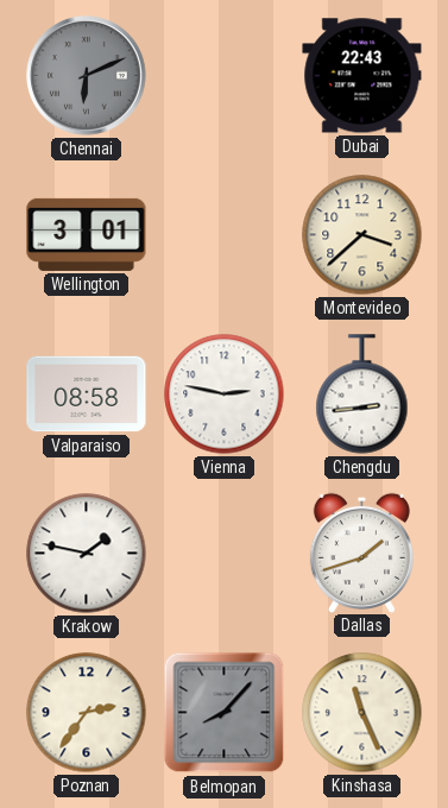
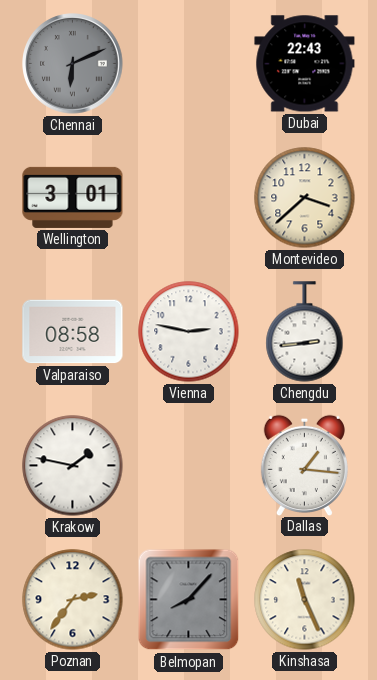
Dallas: 1:42 -> 1:16 (304, 465)
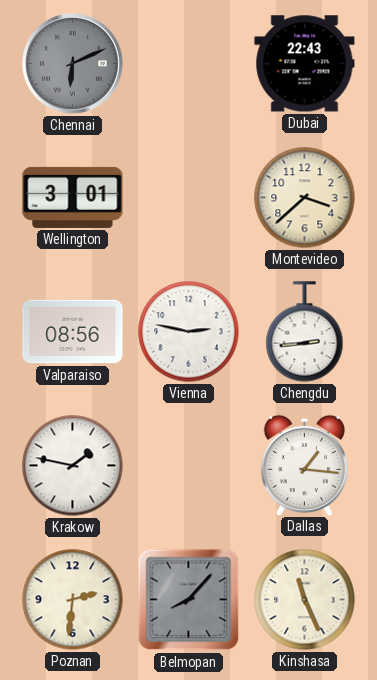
Valparaiso: 08:58 -> 08:56 (73, 332)
Poznan: 2:36 -> 2:31 (73, 600)
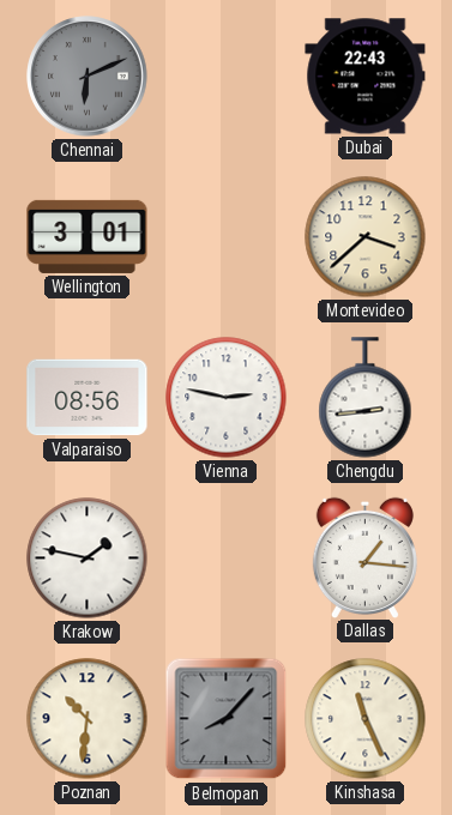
Poznan: 2:31 -> 10:31 (88, 719)
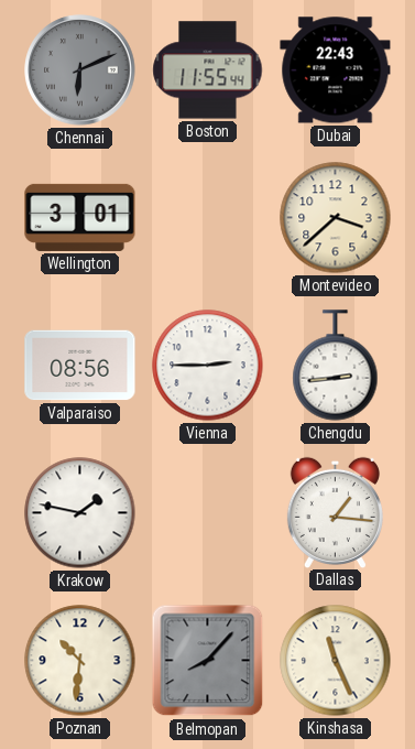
Boston: none -> 11:55 (208, 70)
Vienna: 2:47 -> 2:45 (208, 366)
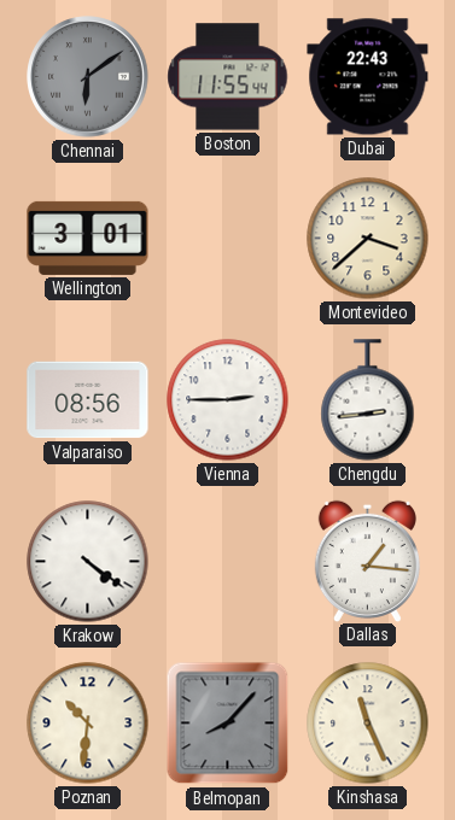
Chennai: 6:11 -> 6:09 (88, 77)
Krakow: 1:47 -> 4:21 (88, 562)
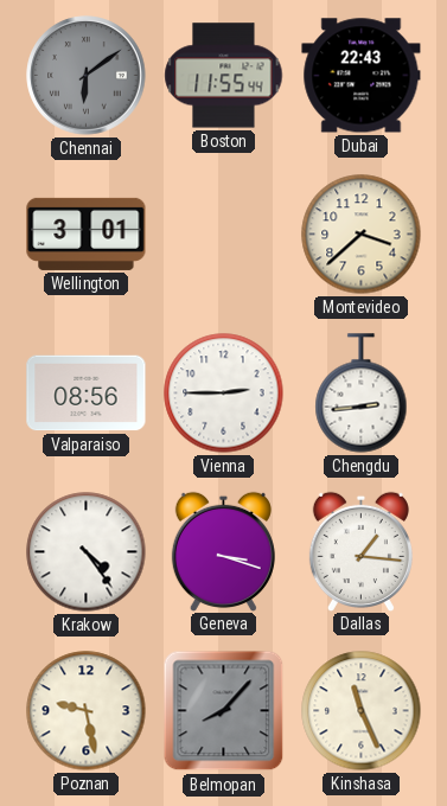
Krakow: 4:21 -> 4:24 (87, 552)
Geneva: none -> 3:18 (223, 551)
Poznan: 10:31 -> 9:28 (87, 711)
